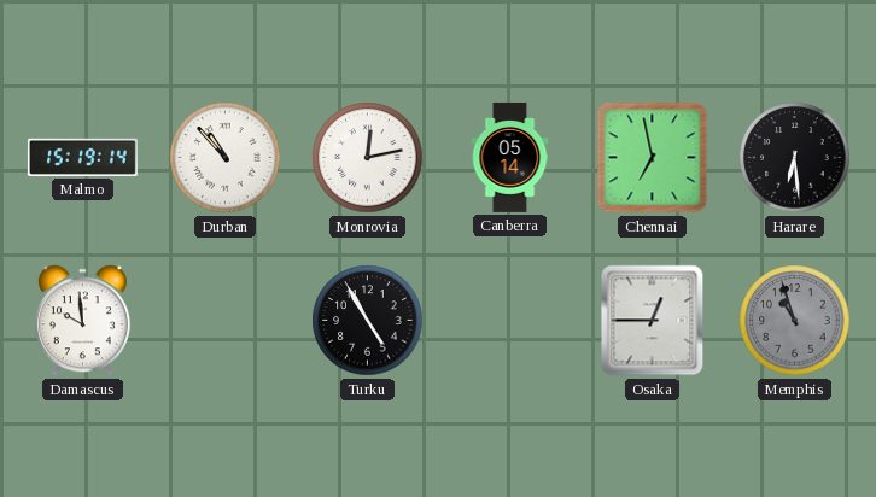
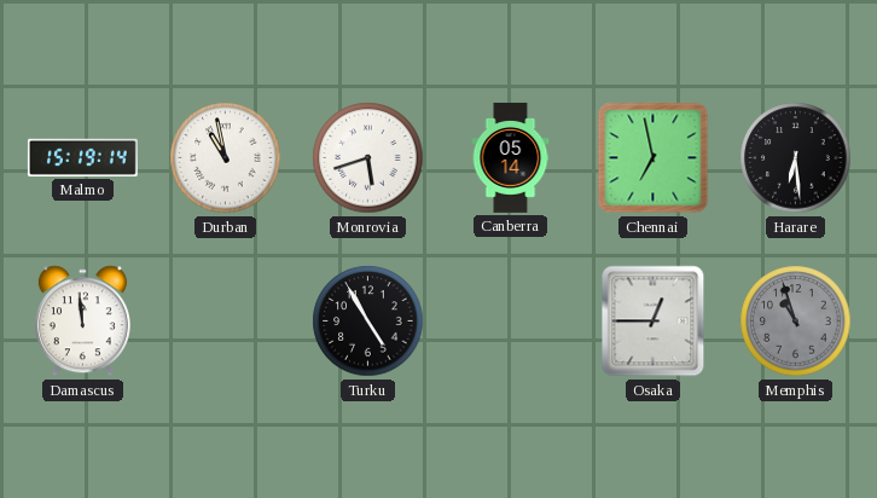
Durban: 10:53 -> 10:58 (226, 158)
Monrovia: 12:13 -> 5:42 (368, 158)
Damascus: 9:59 -> 11:59 (82, 322)
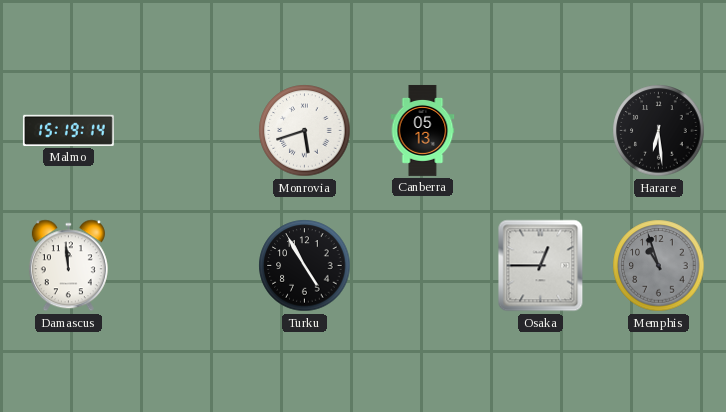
Durban: 10:58 -> none (226, 158)
Canberra: 05:14 -> 05:13 (423, 130)
Chennai: 6:58 -> none (654, 158)
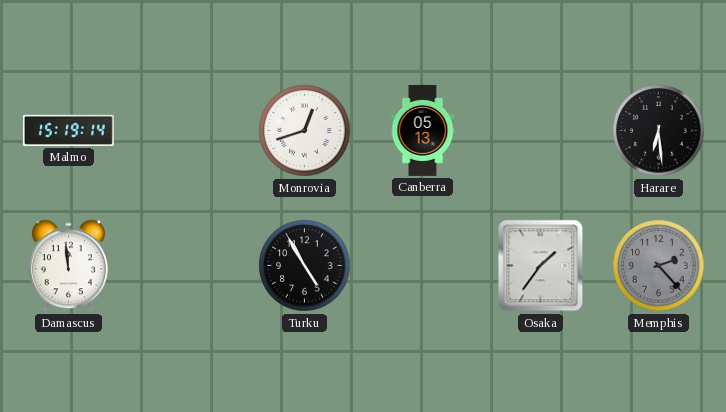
Monrovia: 5:42 -> 12:42 (305, 131)
Osaka: 12:45 -> 1:36 (541, 266)
Memphis: 10:57 -> 2:23 (659, 266)
